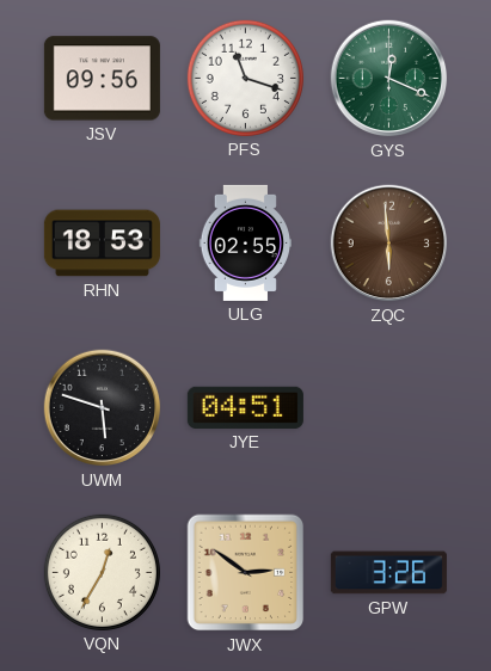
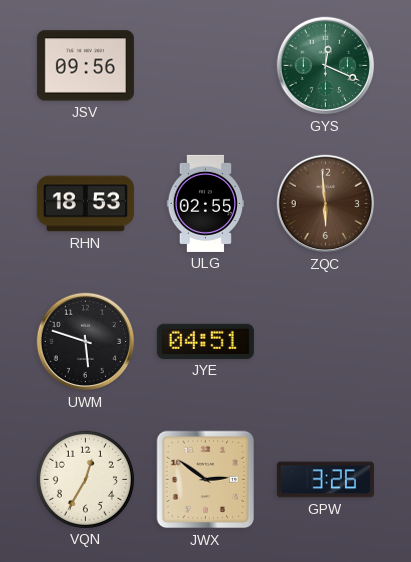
PFS: 11:18 -> none (245, 78)
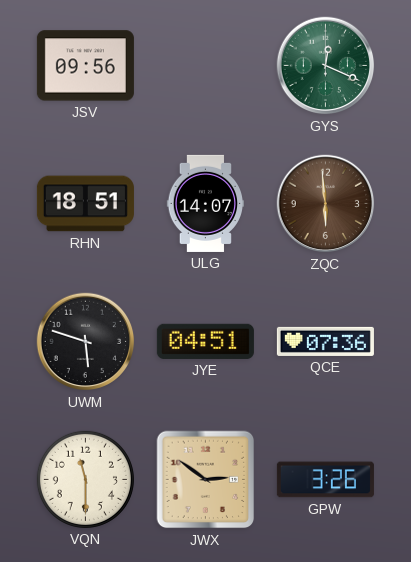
RHN: 18:53 -> 18:51 (85, 204)
ULG: 02:55 -> 14:07 (206, 203)
QCE: none -> 07:36 (325, 341)
VQN: 12:35 -> 11:30 (85, 479)
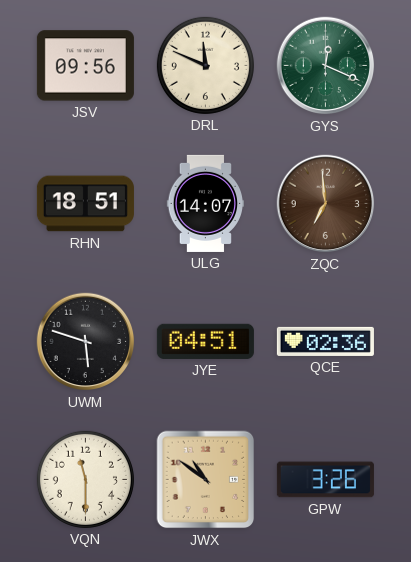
DRL: none -> 11:49 (205, 65)
ZQC: 5:59 -> 6:59 (326, 204)
QCE: 07:36 -> 02:36 (325, 341)
JWX: 2:51 -> 10:51 (206, 480)
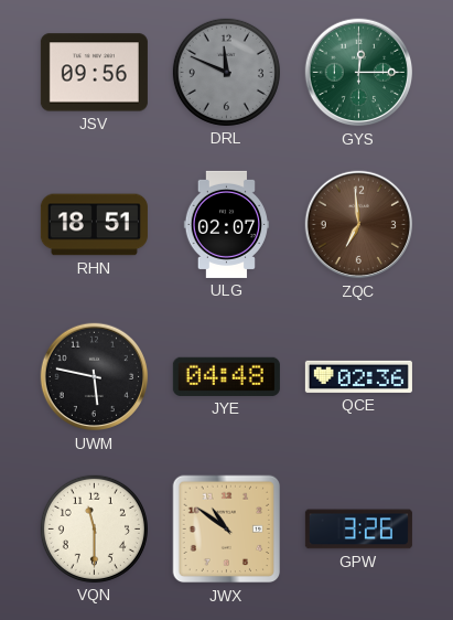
DRL dial: cream -> grey (226, 72)
GYS: 12:19 -> 12:15 (359, 73)
ULG: 14:07 -> 02:07 (227, 224)
UWM: 5:48 -> 5:47 (95, 377)
JYE: 04:51 -> 04:48 (226, 376)
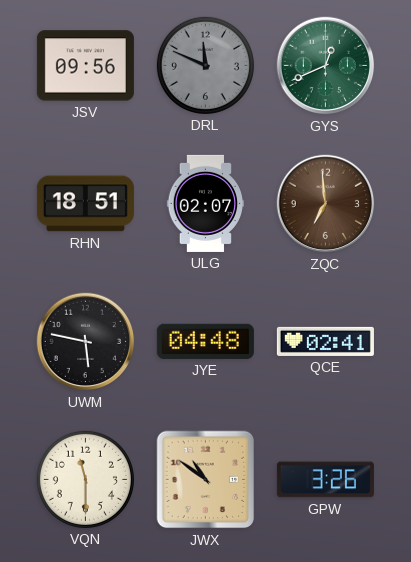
GYS: 12:15 -> 12:41 (326, 66)
QCE: 02:36 -> 02:41 (325, 341)
